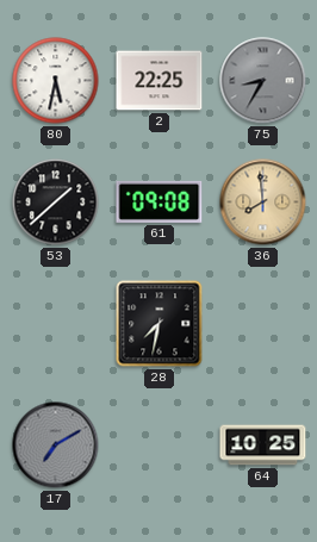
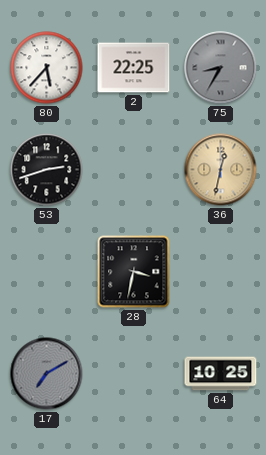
80: 5:32 -> 5:37 (47, 68)
53: 1:38 -> 2:42 (47, 170)
61: 09:08 -> none (160, 201)
36: 7:59 -> 12:32 (221, 170)
28: 7:32 -> 3:32 (134, 272)
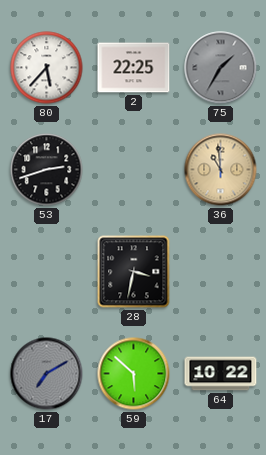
75: 8:35 -> 1:35 (221, 68)
36: 12:32 -> 10:59 (221, 170)
59: none -> 5:52 (134, 374)
64: 10:25 -> 10:22 (221, 374)
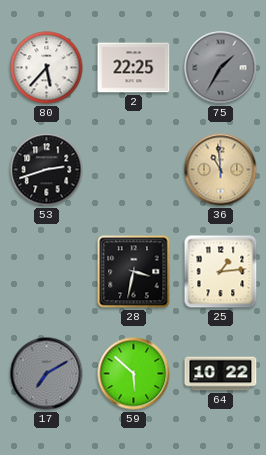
25: none -> 1:14 (221, 272)
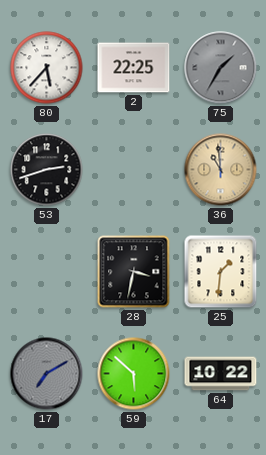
25: 1:14 -> 1:31 (221, 272)
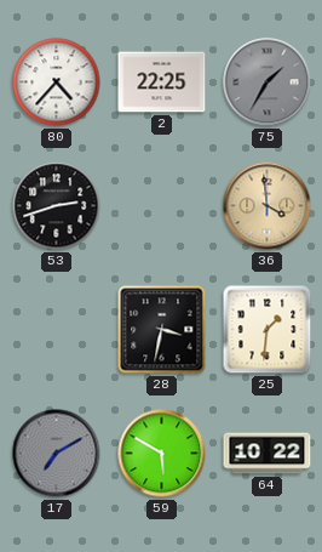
80: 5:37 -> 4:37 (57, 82)
36: 10:59 -> 3:59 (268, 206)
59: 5:52 -> 5:50 (162, 454)
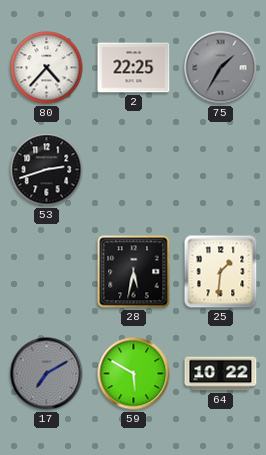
36: 3:59 -> none (268, 206)
28: 3:32 -> 5:32 (134, 272)
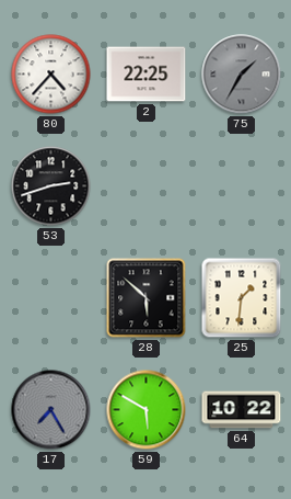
28: 5:32 -> 5:52 (147, 298)
17: 7:10 -> 7:25 (51, 410)
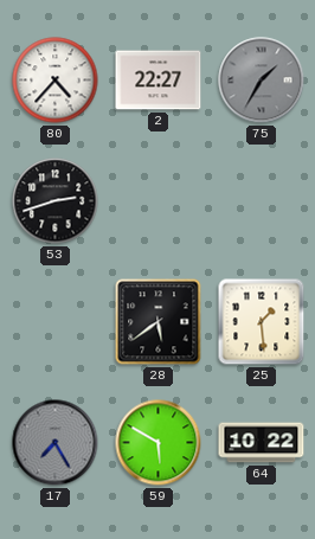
2: 22:25 -> 22:27 (159, 81)
28: 5:52 -> 5:39 (159, 322)
25: 1:31 -> 1:29 (262, 322)
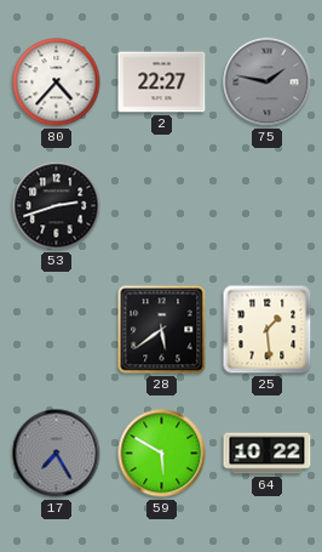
75: 1:35 -> 1:47 (268, 82)
